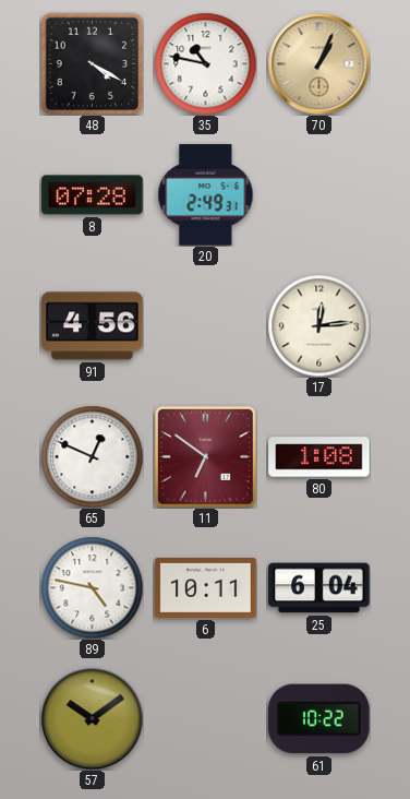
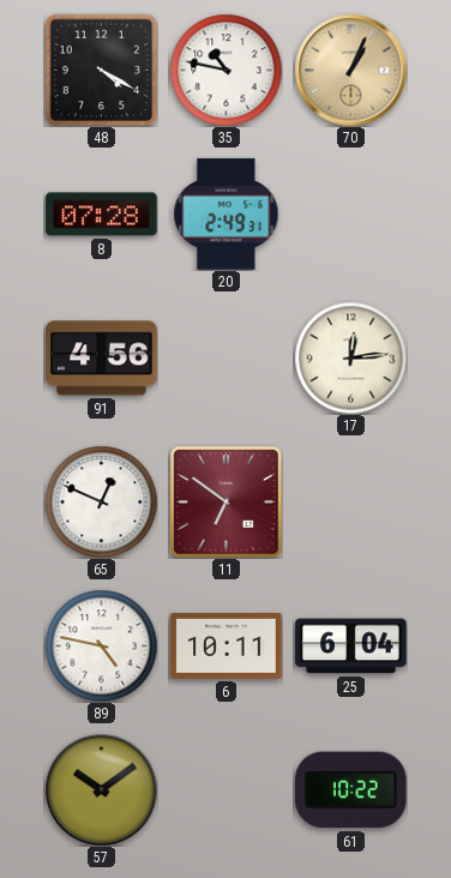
80: 1:08 -> none (319, 457)
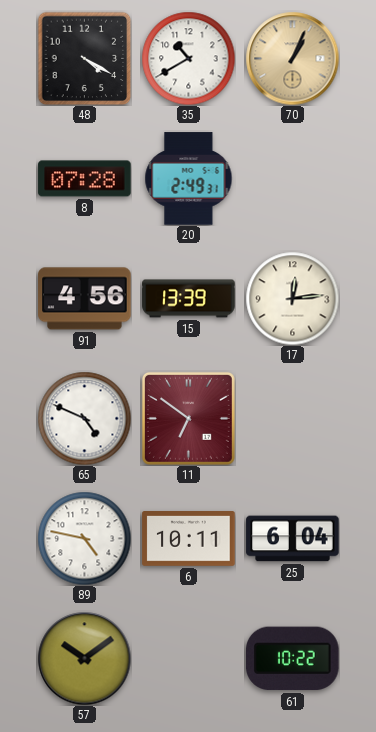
35: 10:47 -> 10:40 (188, 58)
15: none -> 13:39 (189, 299)
65: 12:49 -> 4:49 (84, 418)
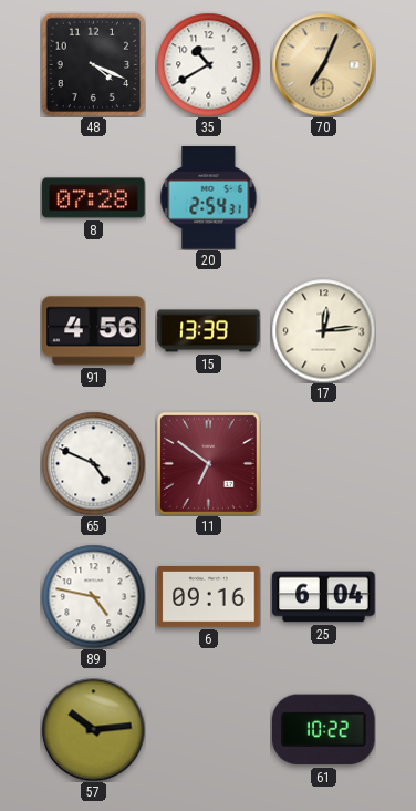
48: 4:20 -> 4:19 (93, 64)
70: 1:04 -> 7:04 (323, 64)
20: 2:49 -> 2:54 (209, 198)
6: 10:11 -> 09:16 (209, 597)
57: 10:09 -> 10:14 (93, 729)
